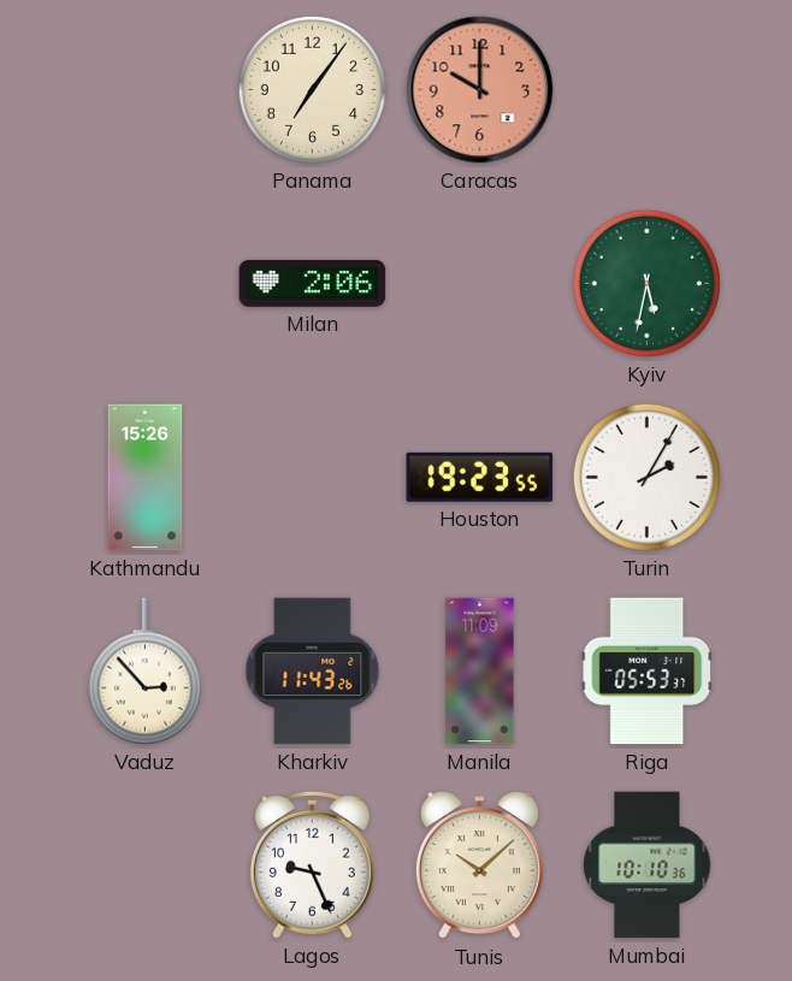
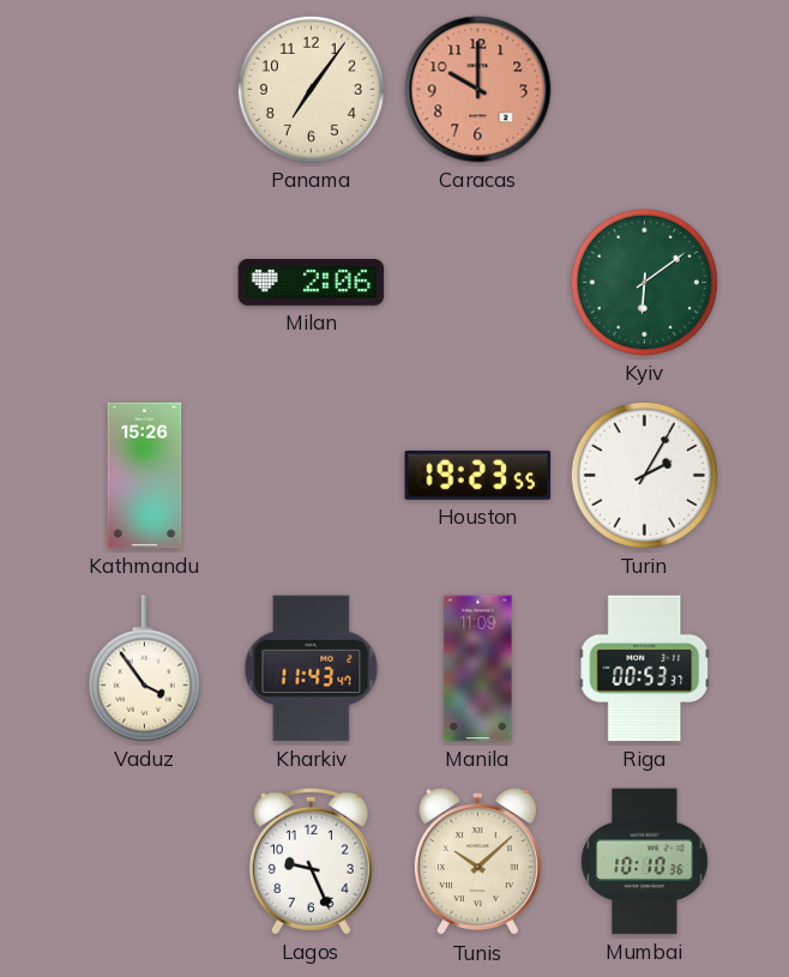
Kyiv: 5:32 -> 6:09 (644, 282)
Vaduz: 2:53 -> 3:54 (144, 669)
Kharkiv: 11:43:26 -> 11:43:47 (312, 669)
Riga: 05:53 -> 00:53 (645, 669)
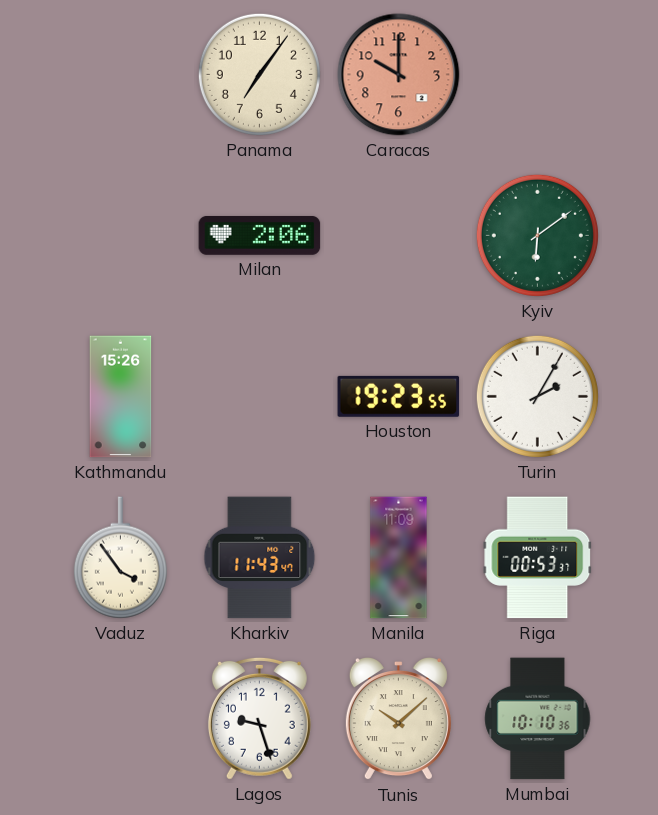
Lagos: 9:26 -> 9:27 (259, 718)
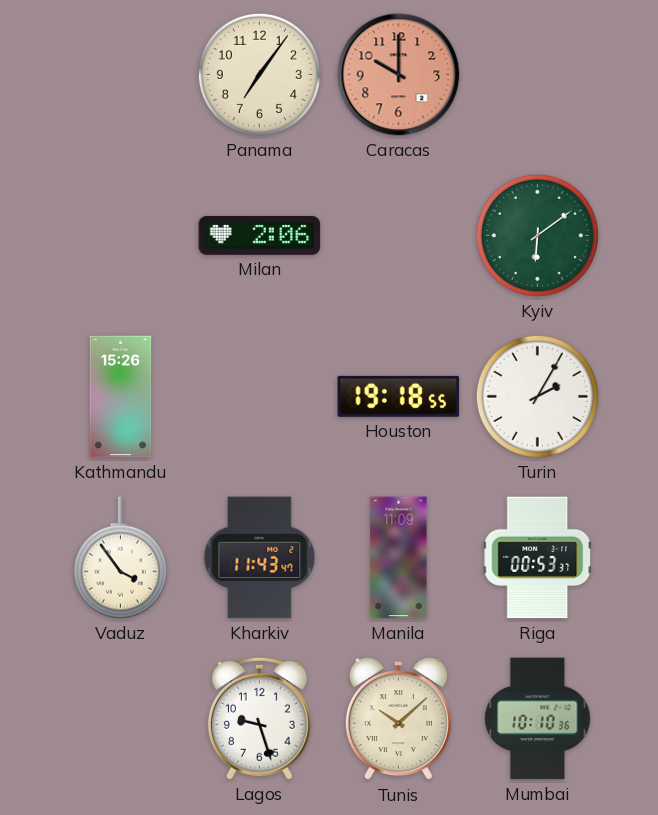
Houston: 19:23 -> 19:18 (399, 396)
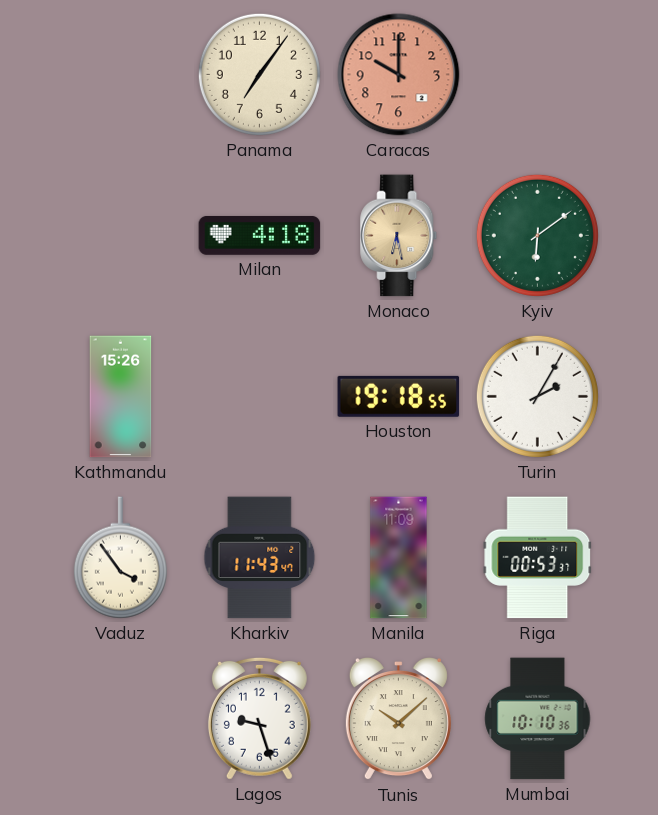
Milan: 2:06 -> 4:18 (260, 235)
Monaco: none -> 6:28 (399, 236)
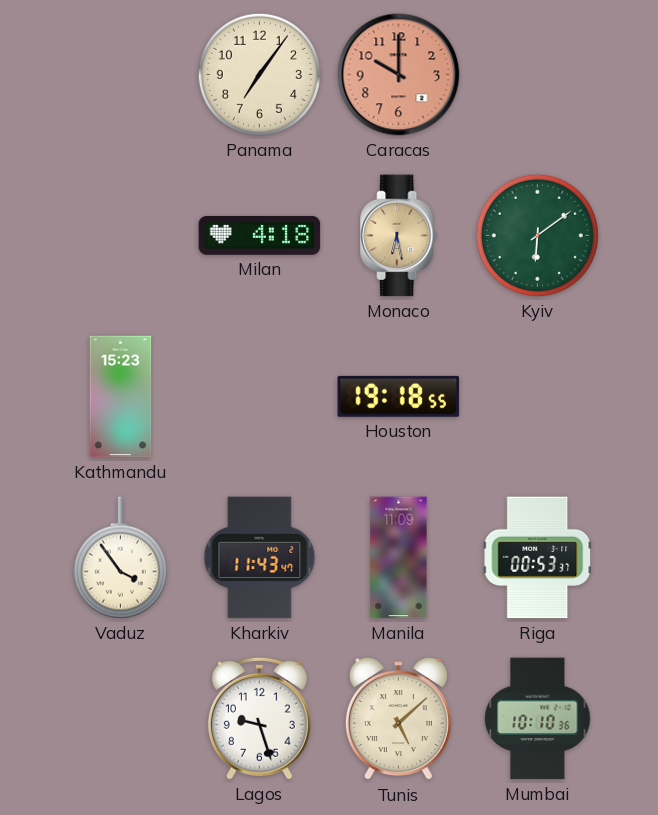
Kathmandu: 15:26 -> 15:23 (121, 397)
Turin: 2:05 -> none (537, 396)
Tunis: 10:08 -> 5:08 (398, 720)
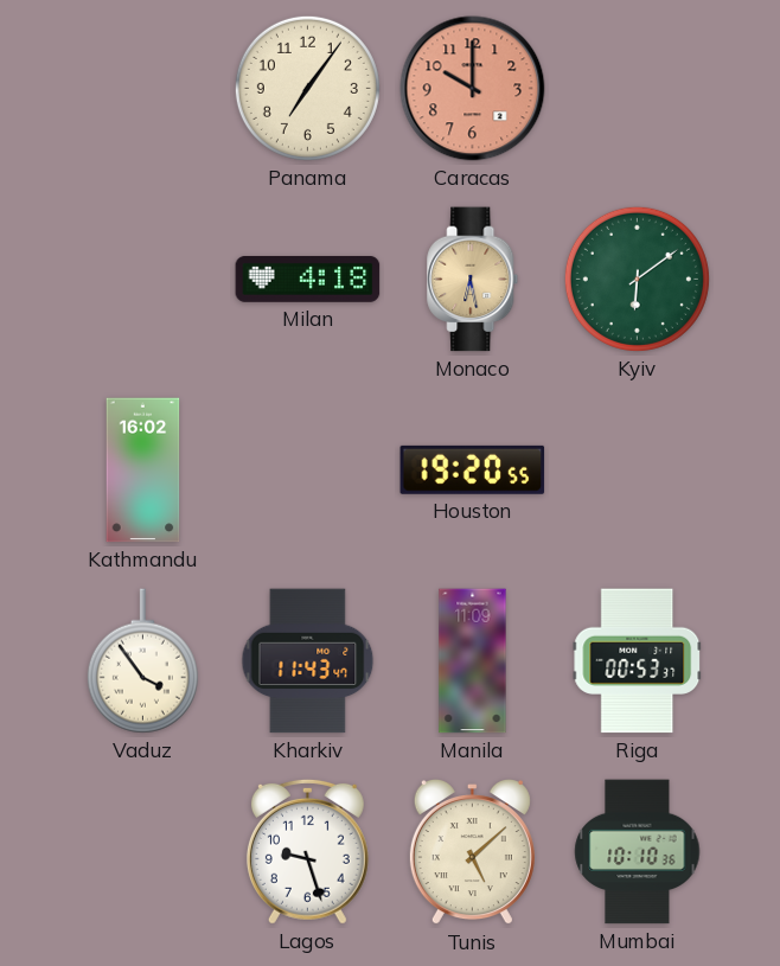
Kathmandu: 15:23 -> 16:02 (143, 471)
Houston: 19:18 -> 19:20 (473, 469)
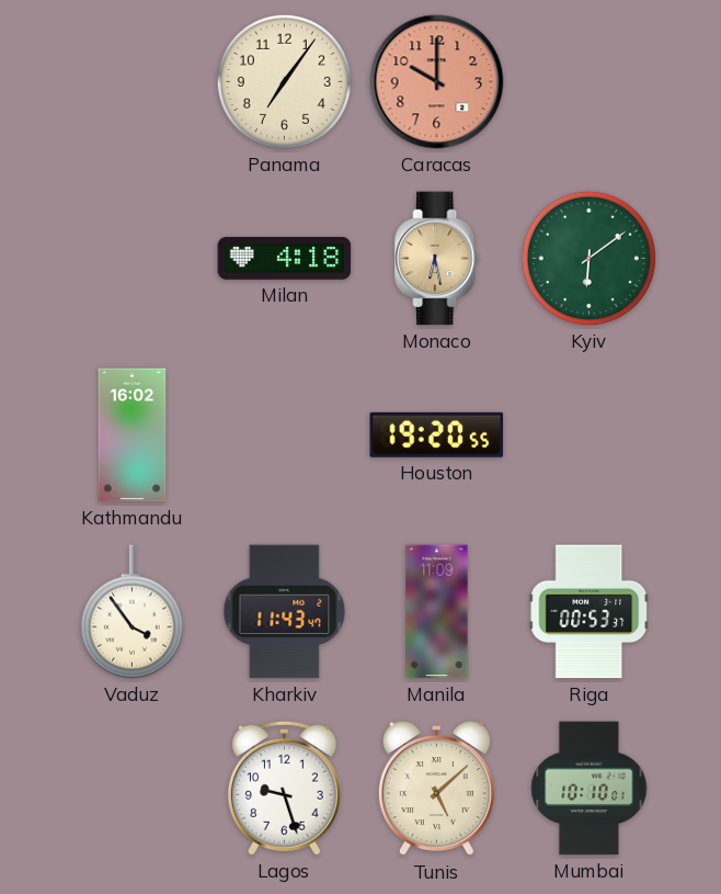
Mumbai: 10:10:36 -> 10:10:01 (590, 789)
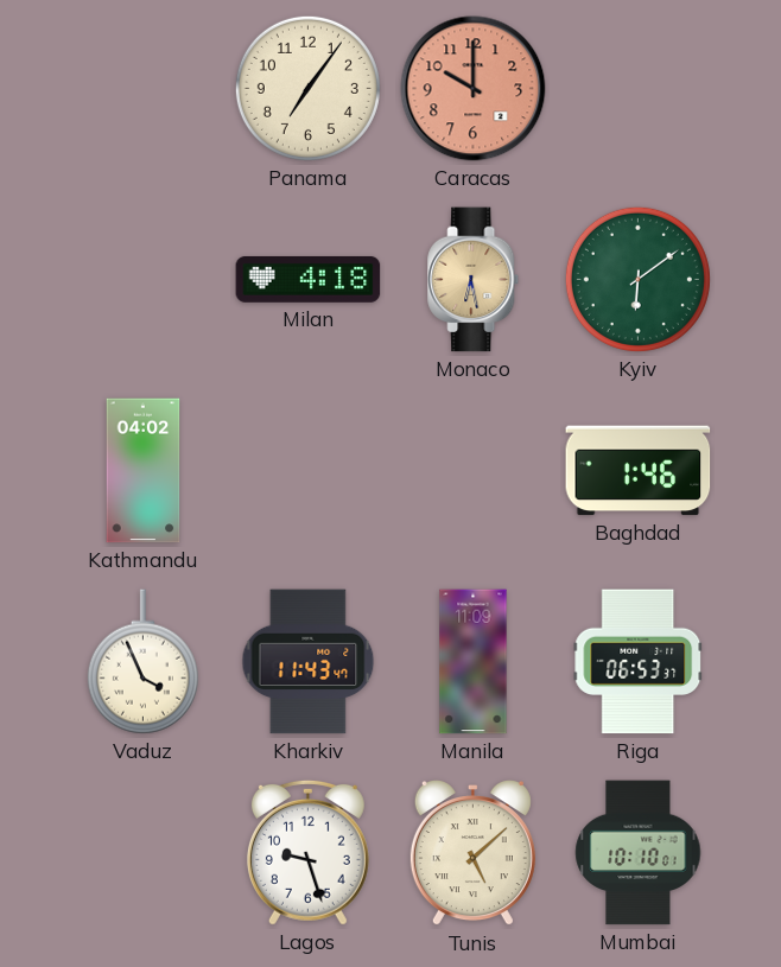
Kathmandu: 16:02 -> 04:02 (144, 471)
Houston: 19:20 -> none (437, 434)
Baghdad: none -> 1:46 (639, 471)
Vaduz: 3:54 -> 3:56 (142, 662)
Riga: 00:53 -> 06:53 (639, 662)
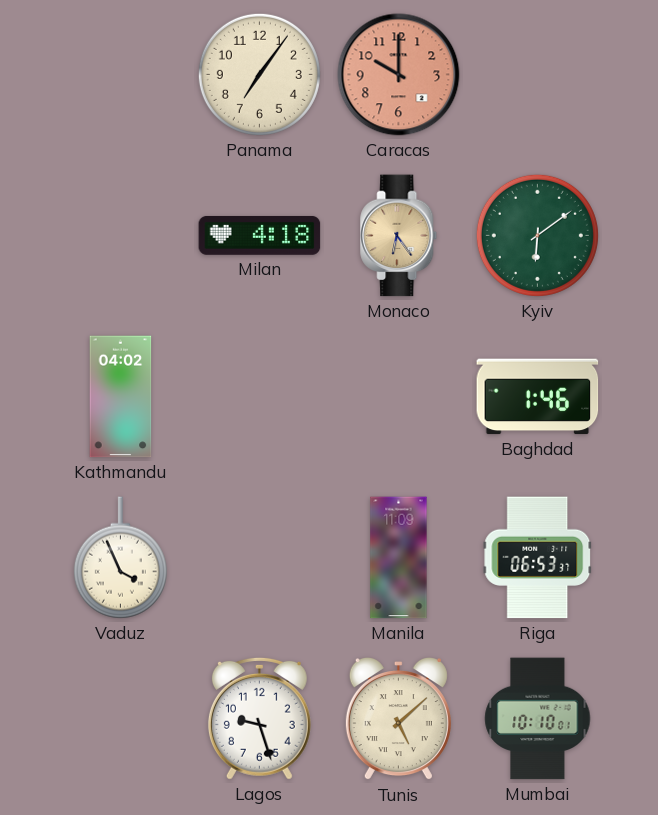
Monaco: 6:28 -> 6:24 (399, 236)
Kharkiv: 11:43 -> none (309, 662)
